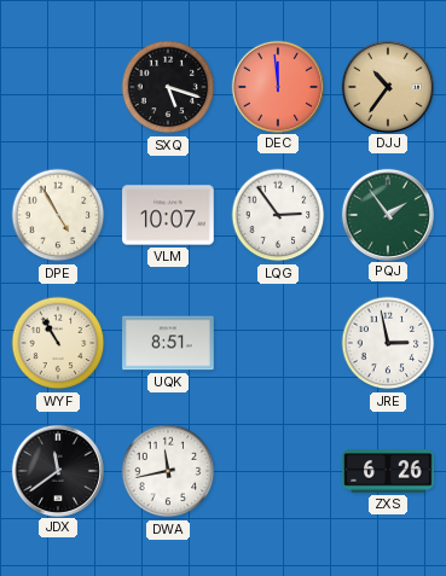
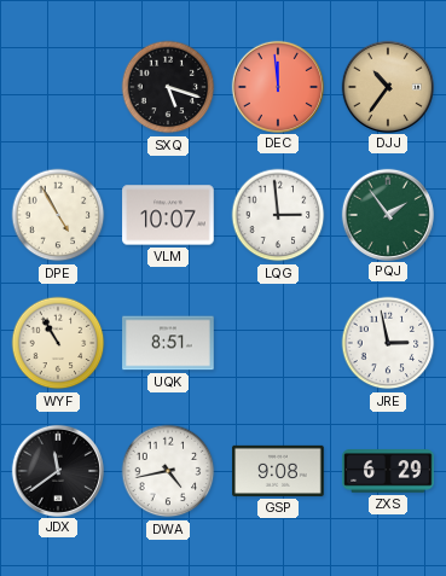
LQG: 2:54 -> 2:59 (278, 215)
DWA: 11:43 -> 4:43 (168, 471)
GSP: none -> 9:08 (278, 471)
ZXS: 6:26 -> 6:29 (388, 471)
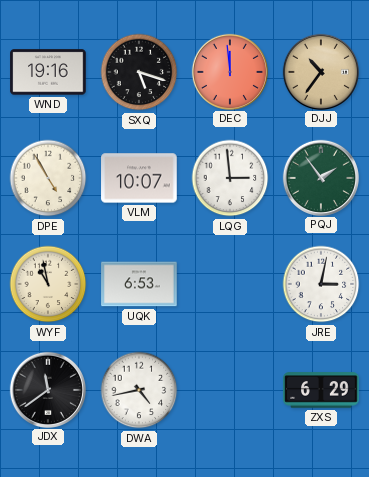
WND: none -> 19:16 (48, 72)
WYF: 10:55 -> 10:58 (48, 284)
UQK: 8:51 -> 6:53 (139, 284)
JRE: 2:58 -> 3:02 (321, 284)
GSP: 9:08 -> none (278, 471)
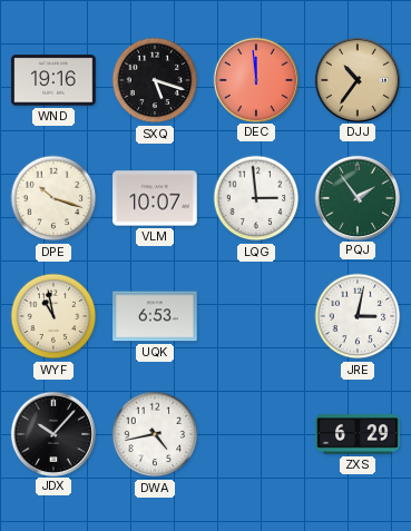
DPE: 4:55 -> 10:18 (53, 198)
JDX: 11:39 -> 10:07 (52, 433)
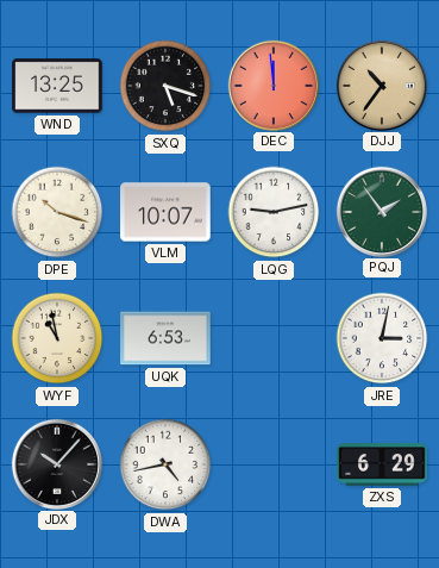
WND: 19:16 -> 13:25 (57, 86)
LQG: 2:59 -> 9:13 (274, 212)
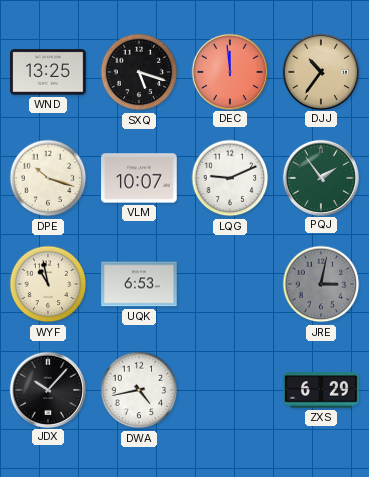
LQG: 9:13 -> 9:11 (230, 178)
JRE dial: white -> grey (321, 284)
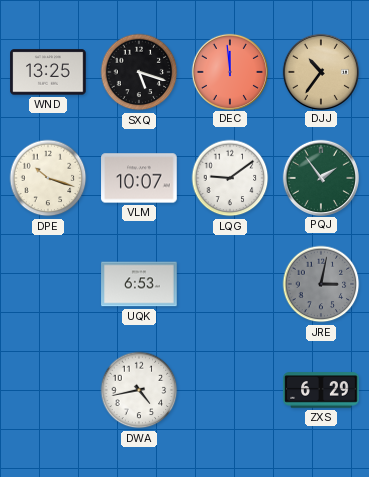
LQG: 9:11 -> 9:09 (230, 178)
WYF: 10:58 -> none (48, 284)
JDX: 10:07 -> none (47, 389)
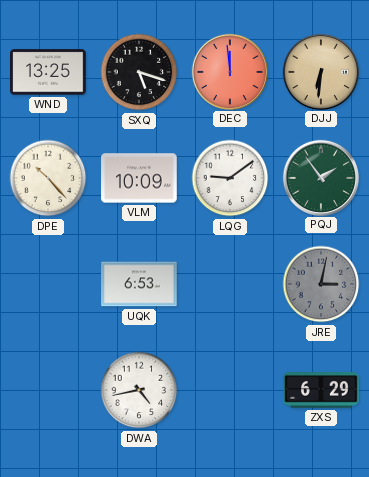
DJJ: 10:36 -> 6:31 (320, 71)
DPE: 10:18 -> 10:23 (48, 178)
VLM: 10:07 -> 10:09 (139, 178)
